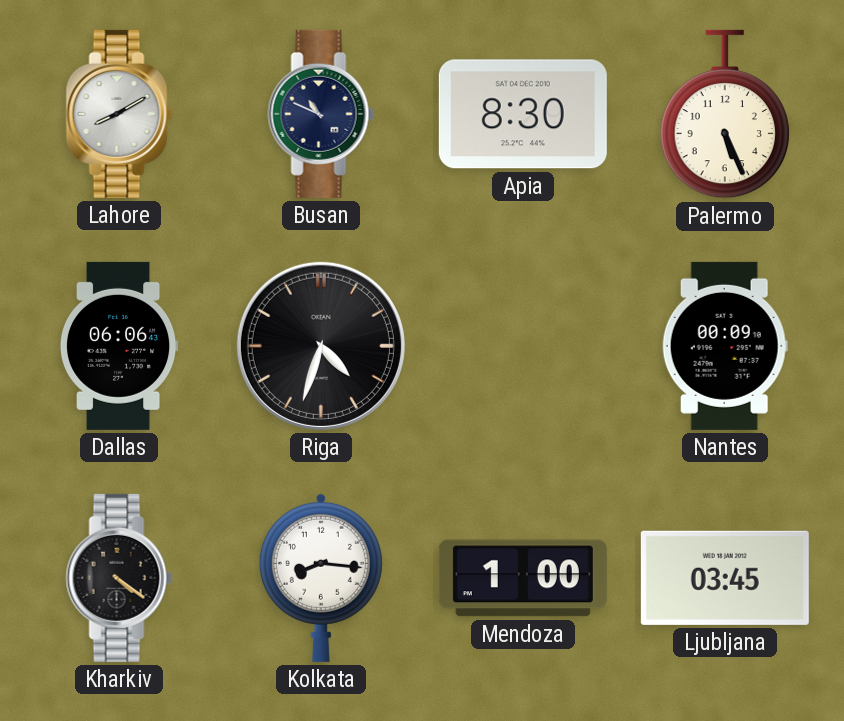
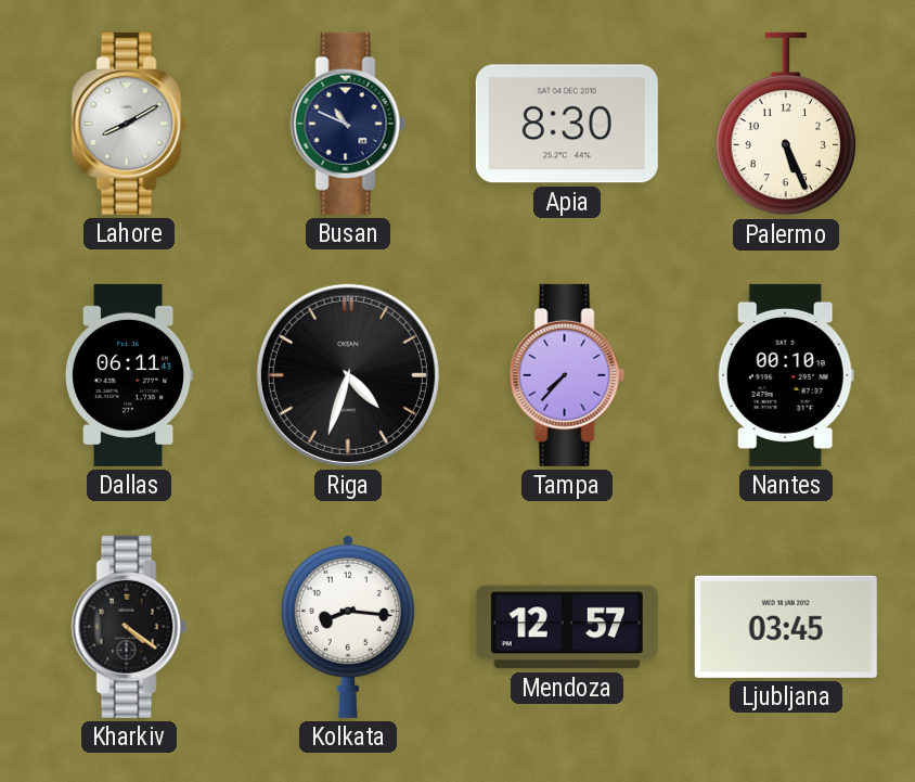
Dallas: 06:06 -> 06:11 (129, 375)
Tampa: none -> 7:37 (567, 375)
Nantes: 00:09 -> 00:10 (786, 375)
Mendoza: 1:00 -> 12:57 (567, 627)
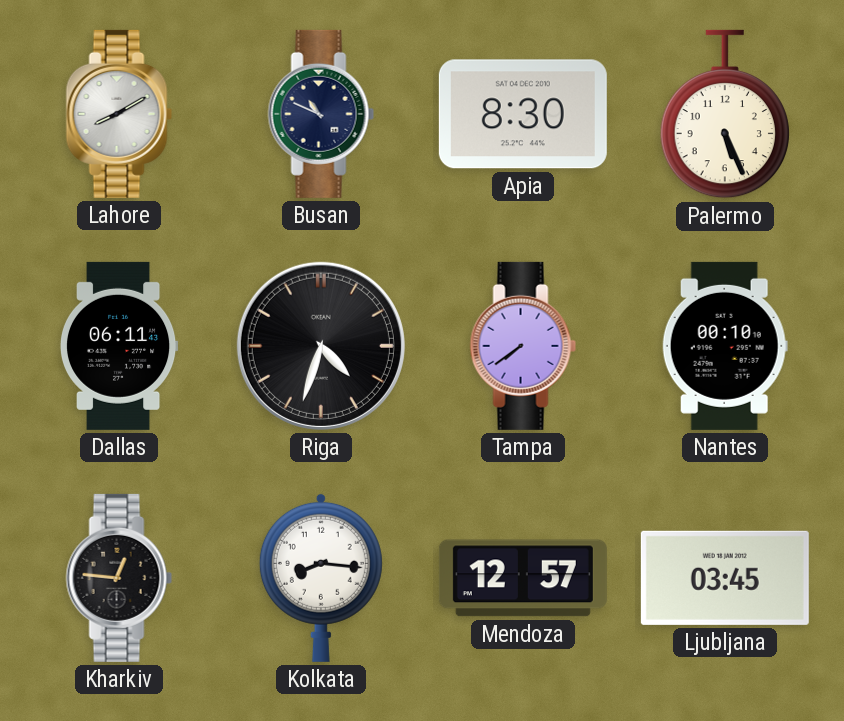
Tampa: 7:37 -> 7:39 (523, 346)
Kharkiv: 4:21 -> 12:46 (119, 578)
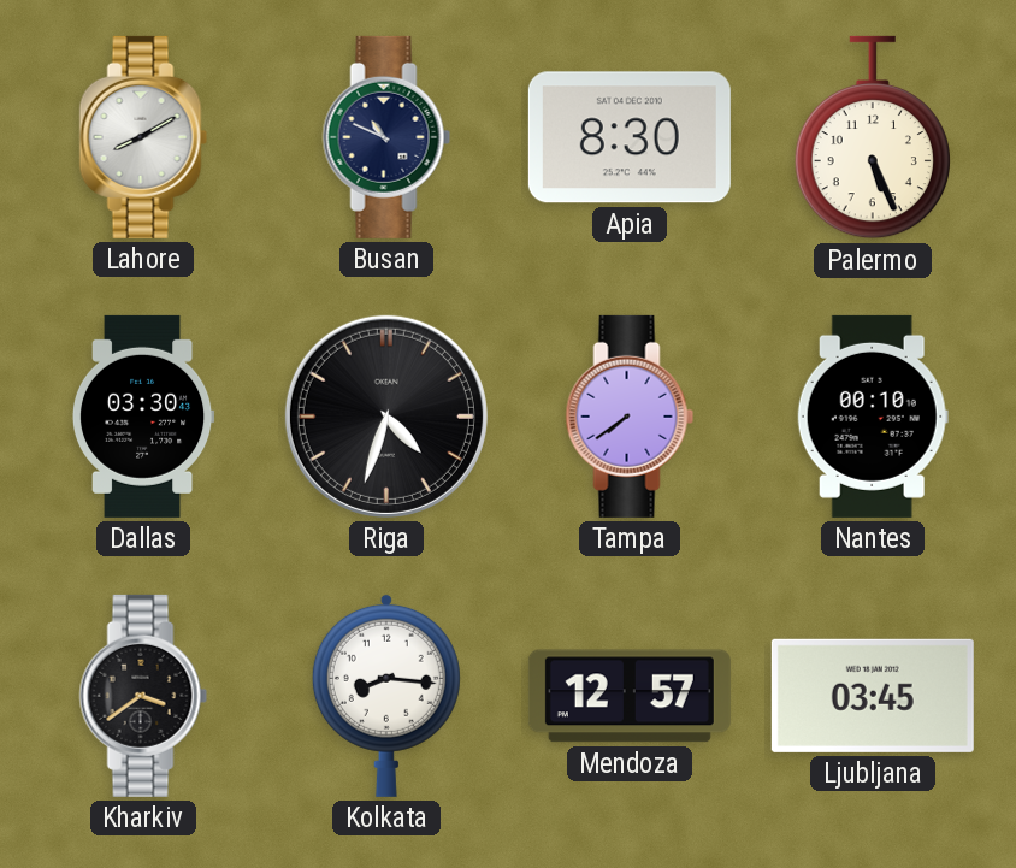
Dallas: 06:11 -> 03:30 (143, 417)
Kharkiv: 12:46 -> 3:39 (143, 696)
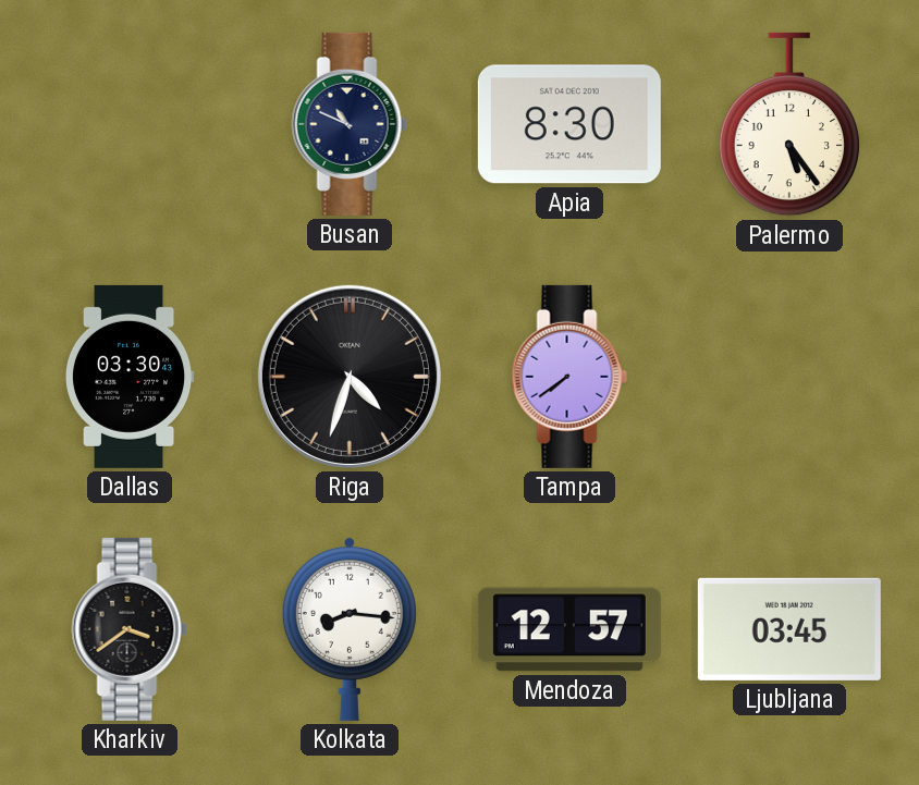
Lahore: 8:10 -> none (143, 137)
Palermo: 5:26 -> 5:24 (789, 124)
Nantes: 00:10 -> none (873, 417)
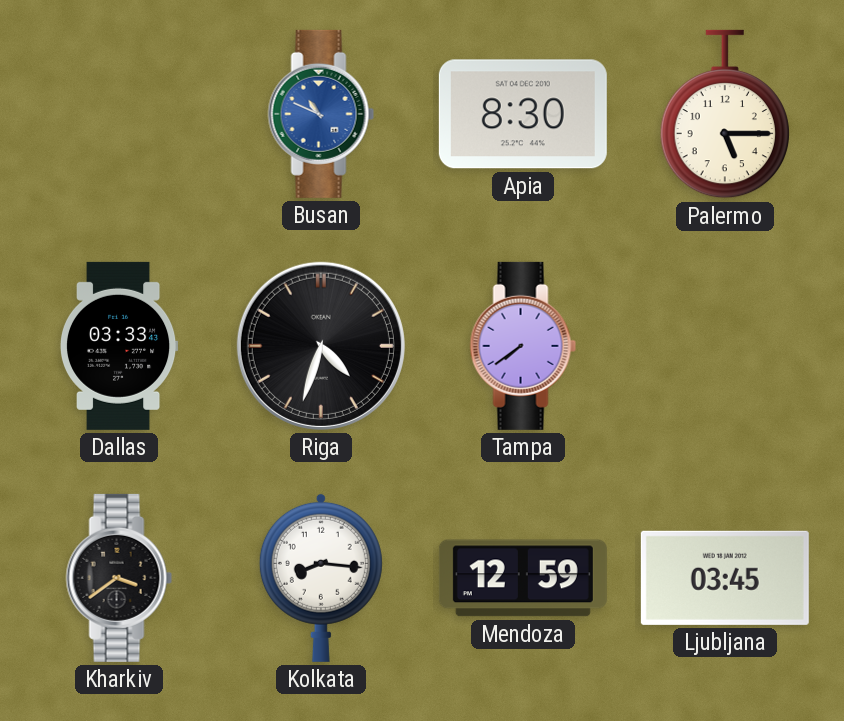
Busan dial: navy -> blue (321, 114)
Palermo: 5:24 -> 5:15 (725, 114)
Dallas: 03:30 -> 03:33 (119, 346)
Mendoza: 12:57 -> 12:59 (523, 578)
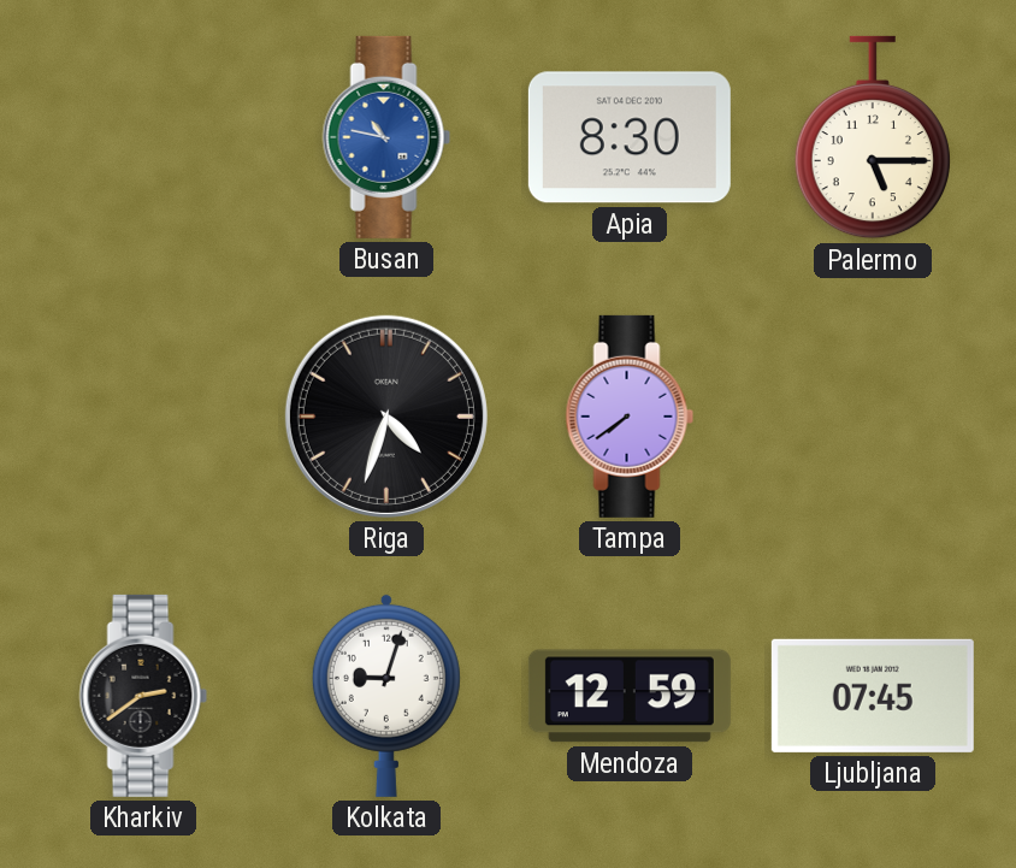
Busan: 10:49 -> 10:47 (386, 137)
Dallas: 03:33 -> none (119, 346)
Kharkiv: 3:39 -> 2:39 (143, 696)
Kolkata: 8:16 -> 9:03 (386, 695)
Ljubljana: 03:45 -> 07:45 (873, 696)
